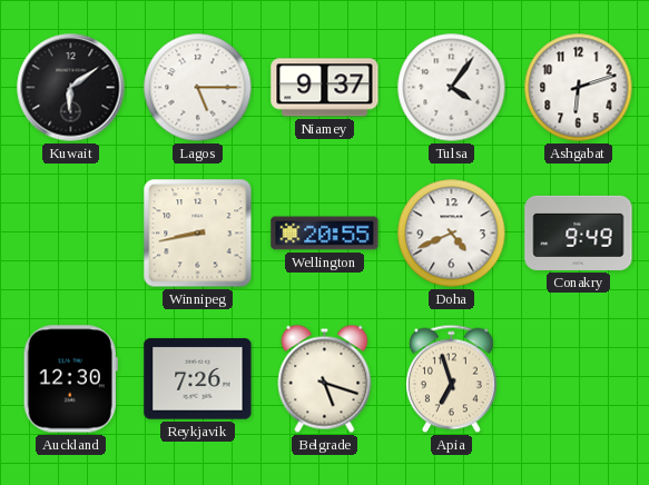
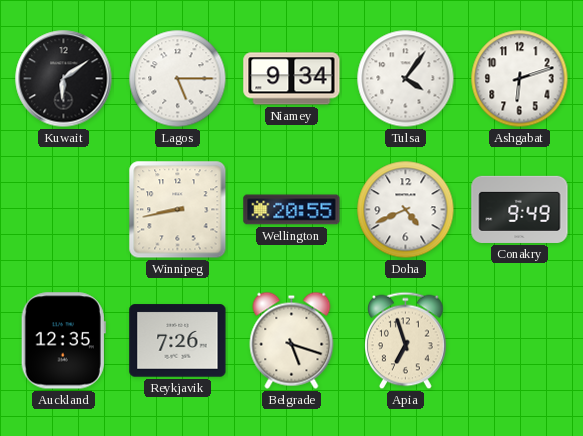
Niamey: 9:37 -> 9:34 (292, 79)
Auckland: 12:30 -> 12:35 (63, 341)
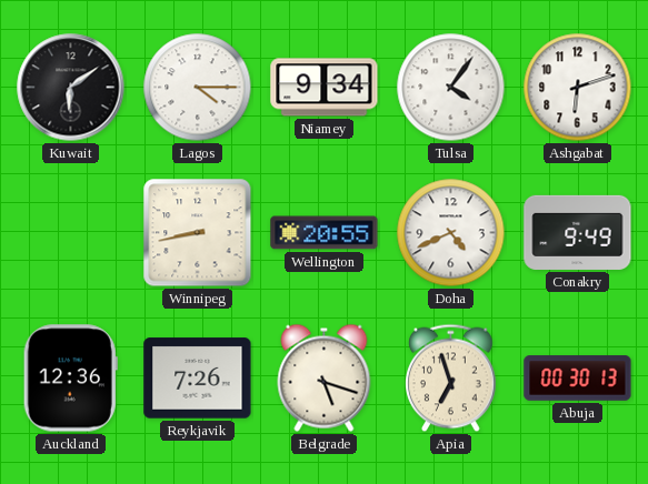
Lagos: 5:15 -> 4:15 (198, 88)
Auckland: 12:35 -> 12:36 (70, 379)
Abuja: none -> 00:30 (578, 379)
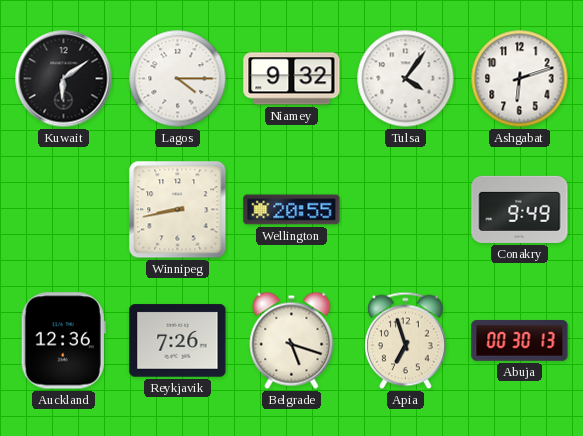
Niamey: 9:34 -> 9:32 (292, 79)
Doha: 4:41 -> none (451, 233)
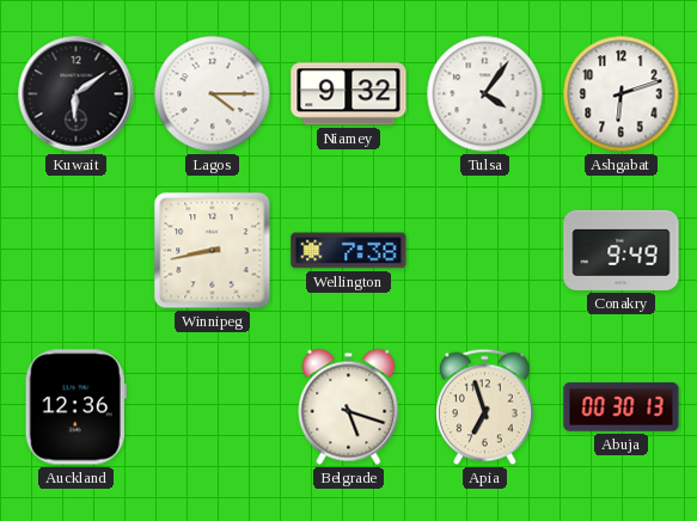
Wellington: 20:55 -> 7:38 (349, 251)
Reykjavik: 7:26 -> none (178, 341)
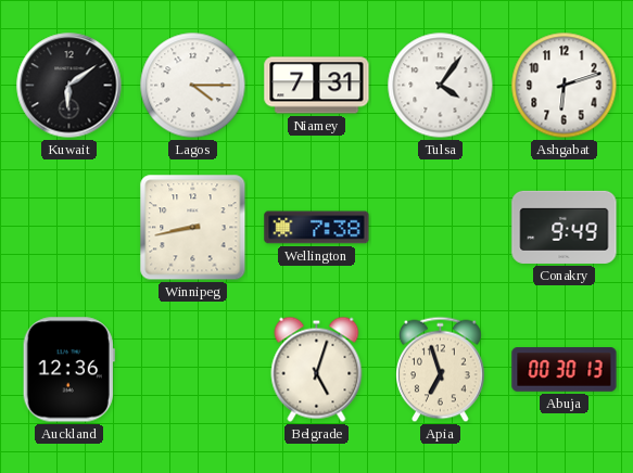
Niamey: 9:32 -> 7:31 (317, 86)
Belgrade: 5:18 -> 5:03 (317, 369)
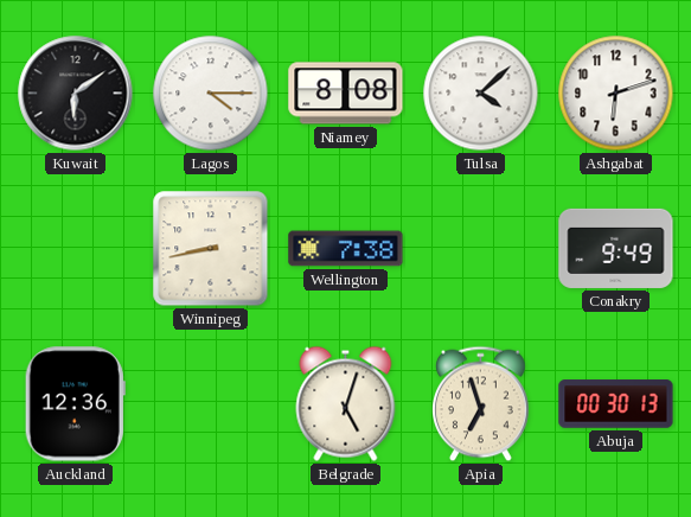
Niamey: 7:31 -> 8:08 (346, 94)
Tulsa: 4:06 -> 4:08 (481, 94)
